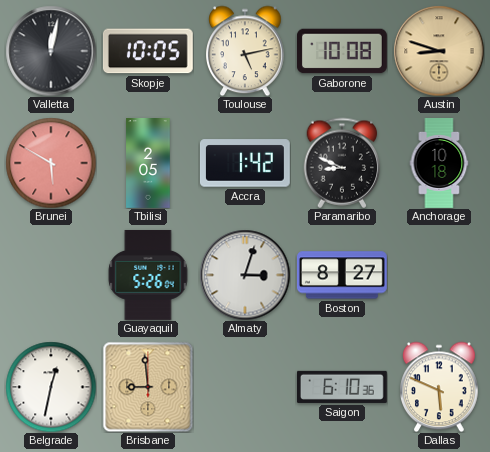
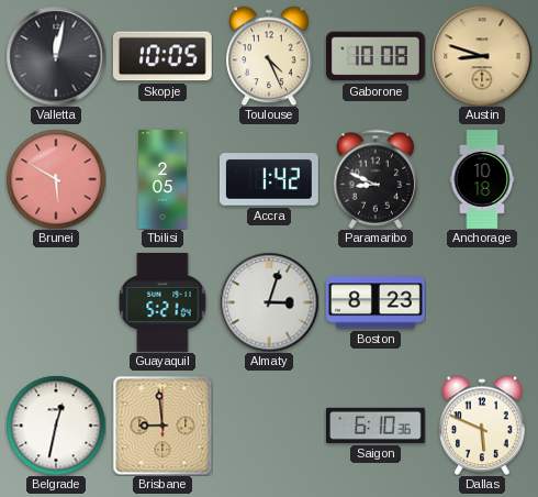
Toulouse: 5:13 -> 4:26 (270, 56)
Guayaquil: 5:26 -> 5:21 (162, 302)
Boston: 8:27 -> 8:23 (376, 302)
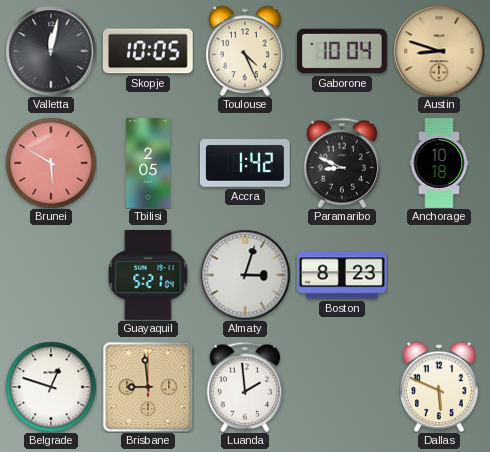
Gaborone: 10:08 -> 10:04 (342, 51)
Belgrade: 12:32 -> 12:48 (51, 387)
Luanda: none -> 1:59 (245, 387)
Saigon: 6:10 -> none (376, 426)
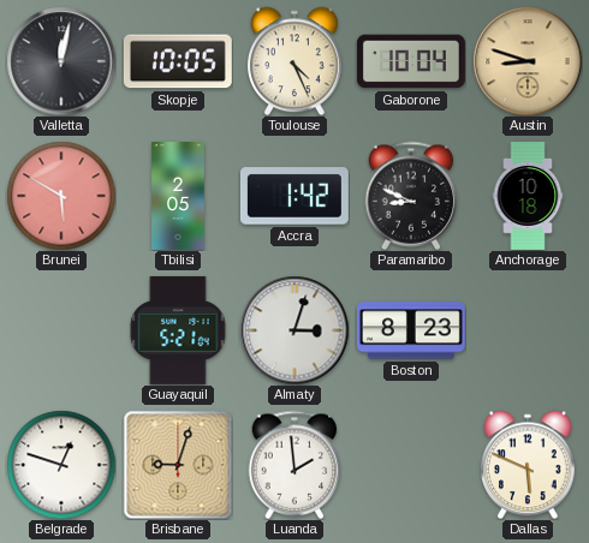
Brisbane: 8:59 -> 9:03 (178, 465)
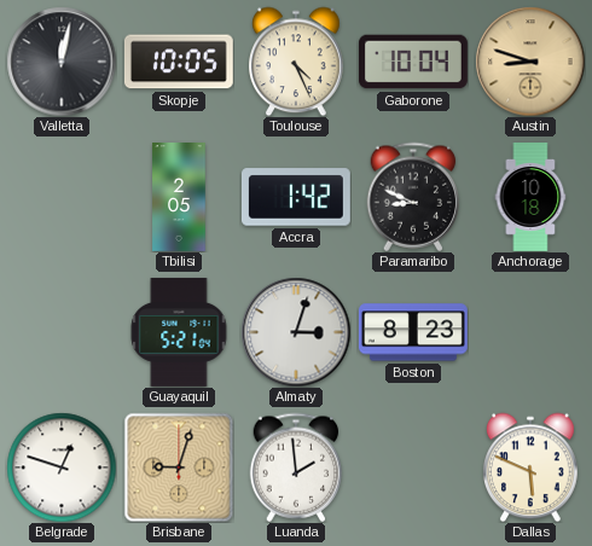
Brunei: 5:50 -> none (61, 196)
